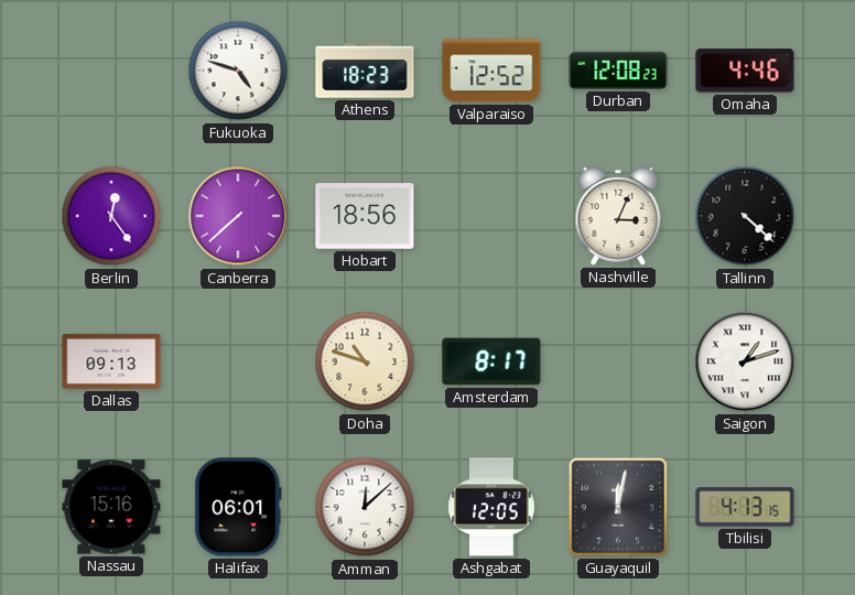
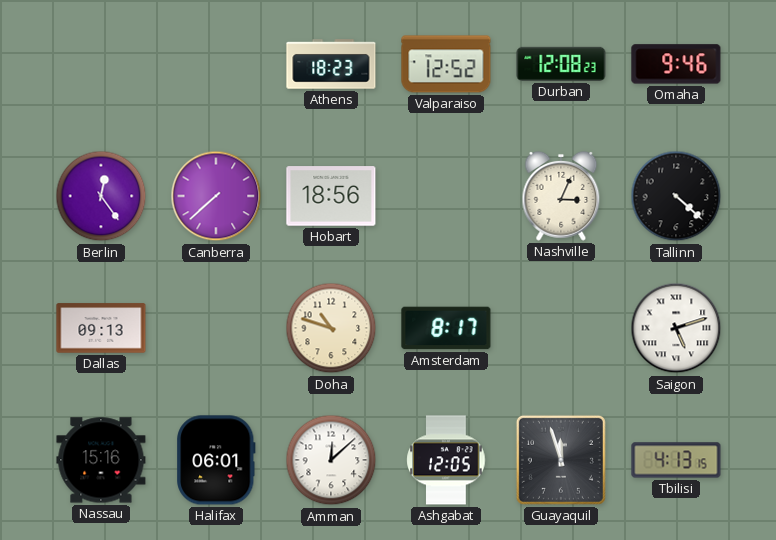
Fukuoka: 4:48 -> none (238, 71)
Omaha: 4:46 -> 9:46 (676, 64)
Saigon: 1:12 -> 5:12 (676, 328)
Guayaquil: 12:02 -> 11:57 (561, 460)
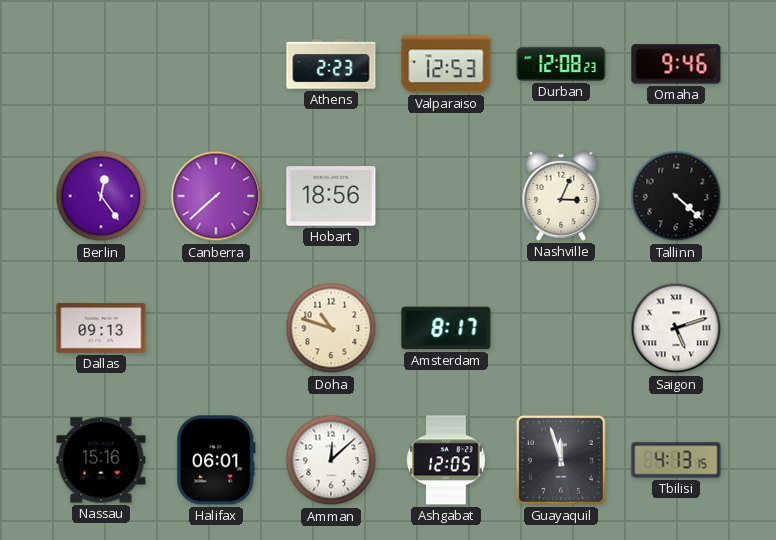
Athens: 18:23 -> 2:23 (331, 64)
Valparaiso: 12:52 -> 12:53 (446, 64)
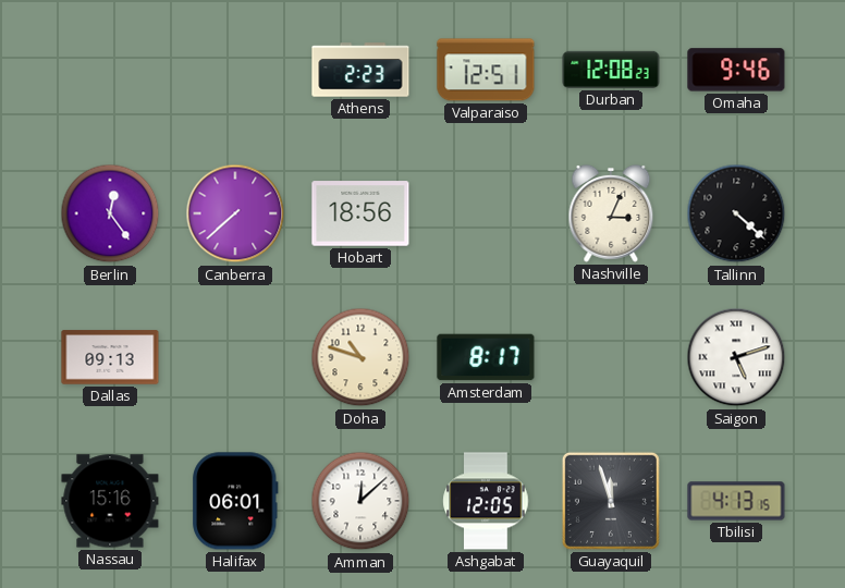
Valparaiso: 12:53 -> 12:51 (486, 70)
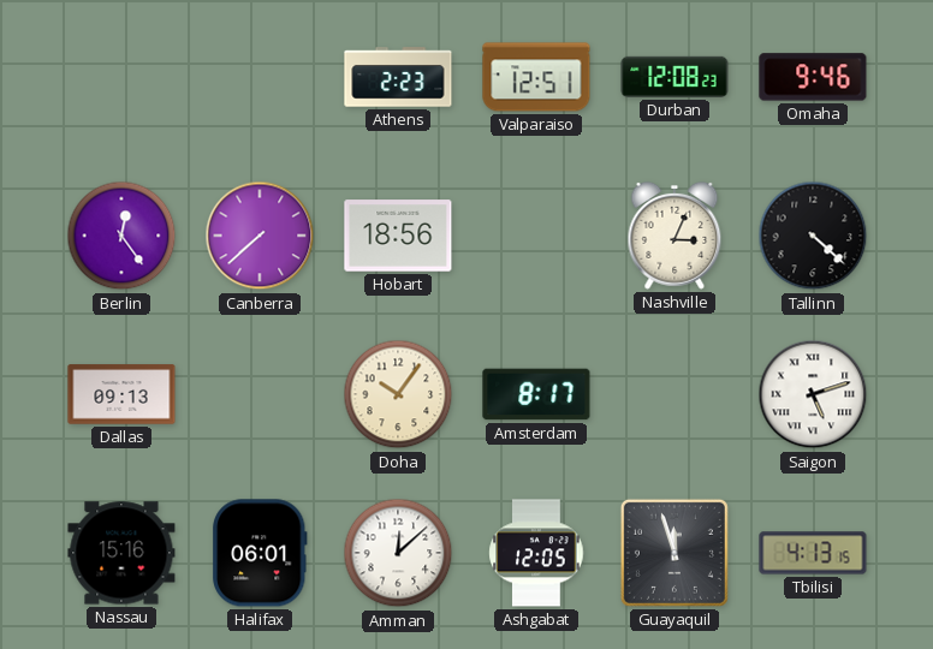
Doha: 10:48 -> 10:06 (398, 394)
